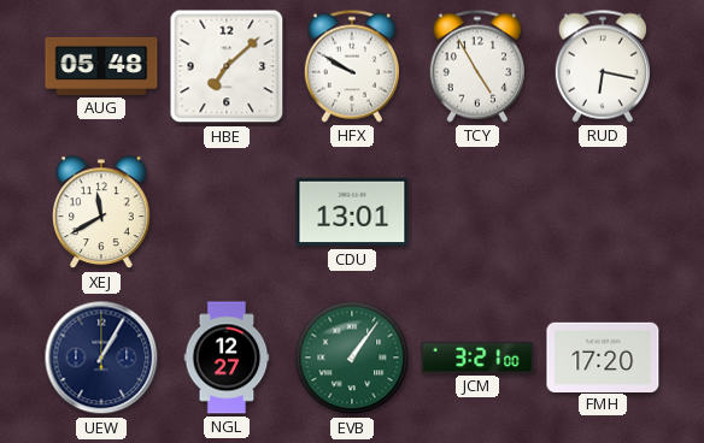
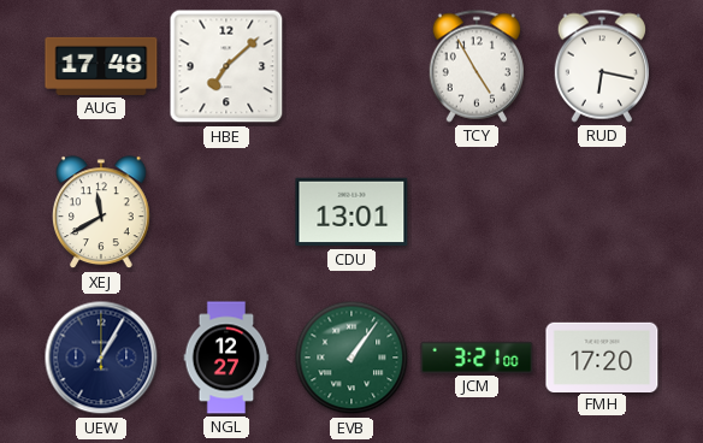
AUG: 05:48 -> 17:48 (101, 66)
HFX: 9:50 -> none (351, 66)
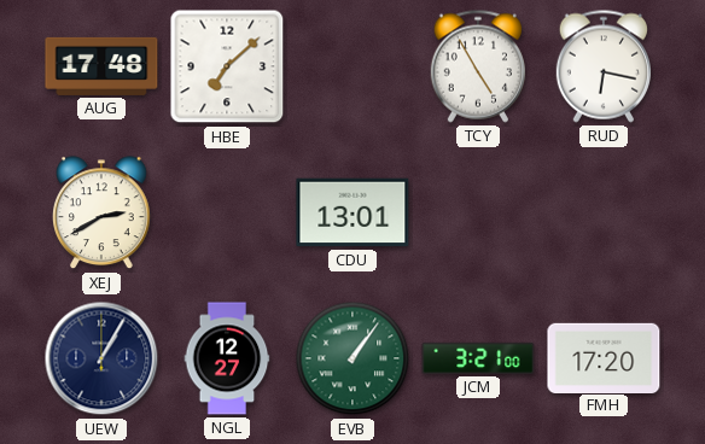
XEJ: 11:40 -> 2:40 (103, 214)
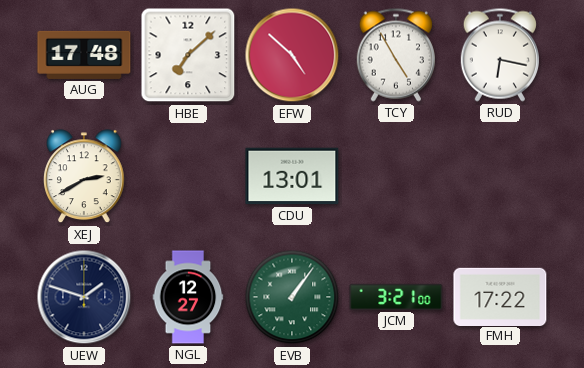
EFW: none -> 4:52 (292, 55)
UEW: 1:05 -> 1:48 (84, 297)
FMH: 17:20 -> 17:22 (500, 296)
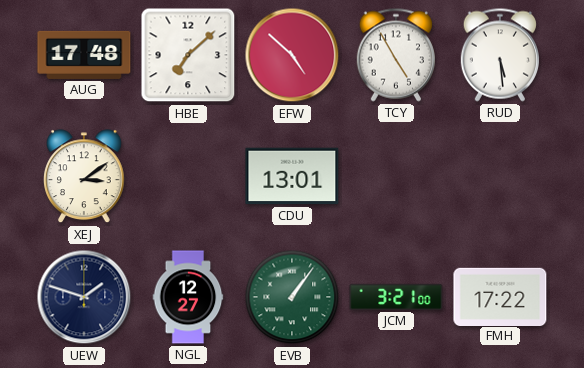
RUD: 6:17 -> 5:29 (499, 55)
XEJ: 2:40 -> 3:09 (85, 177)
